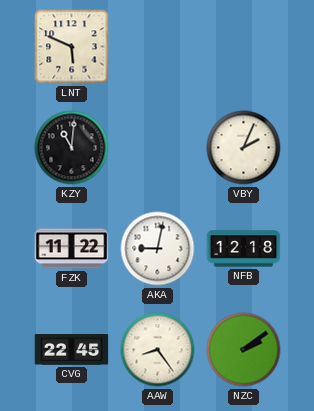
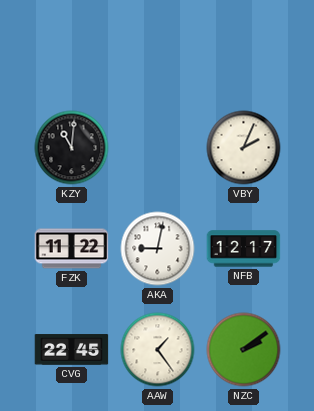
LNT: 5:49 -> none (72, 47)
NFB: 12:18 -> 12:17 (244, 249)
AAW: 8:24 -> 1:24 (158, 350)
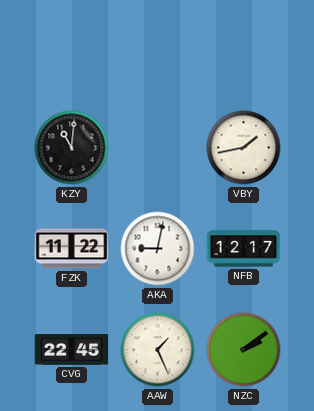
VBY: 2:04 -> 1:43 (244, 148)
AAW: 1:24 -> 1:26 (158, 350)
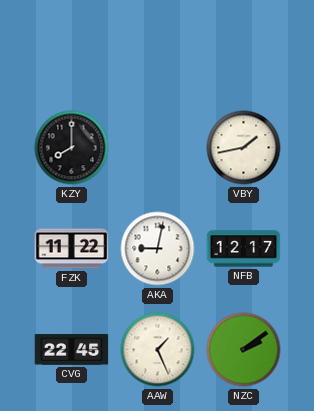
KZY: 11:01 -> 8:00 (72, 148)
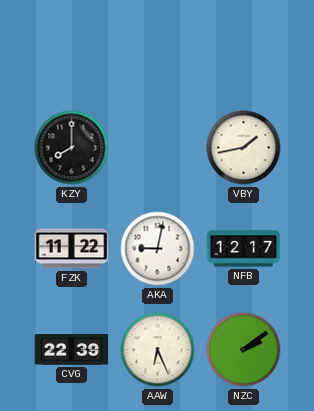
CVG: 22:45 -> 22:39 (72, 350)
AAW: 1:26 -> 6:26 (158, 350)
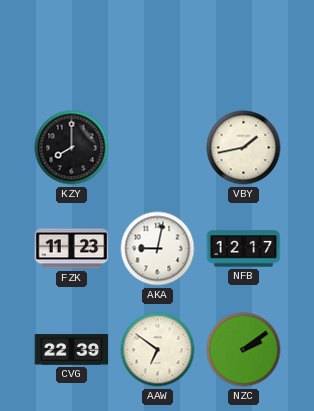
FZK: 11:22 -> 11:23 (72, 249)
AAW: 6:26 -> 6:51 (158, 350)
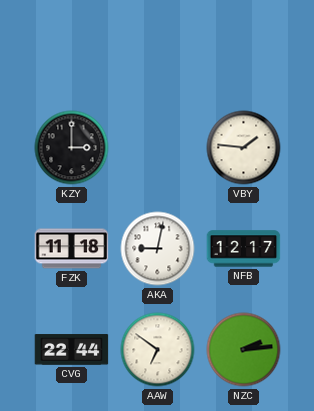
KZY: 8:00 -> 3:00 (72, 148)
VBY: 1:43 -> 1:46 (244, 148)
FZK: 11:23 -> 11:18 (72, 249)
CVG: 22:39 -> 22:44 (72, 350)
NZC: 2:09 -> 2:14 (244, 350)
